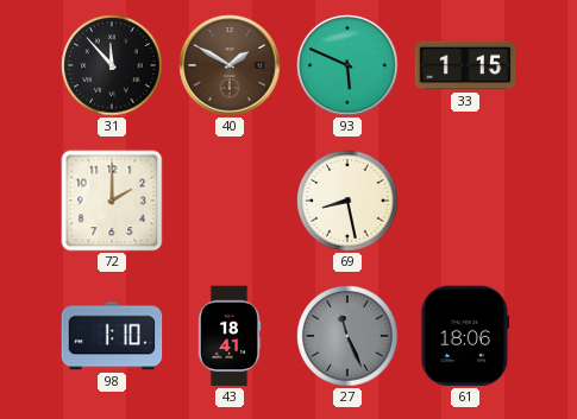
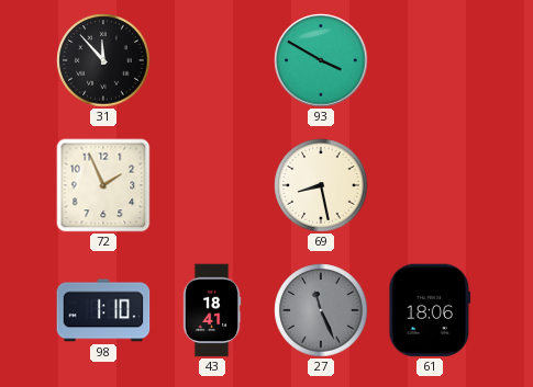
40: 1:50 -> none (230, 65)
93: 5:49 -> 3:50 (321, 60)
33: 1:15 -> none (465, 65)
72: 2:00 -> 1:56 (103, 185)
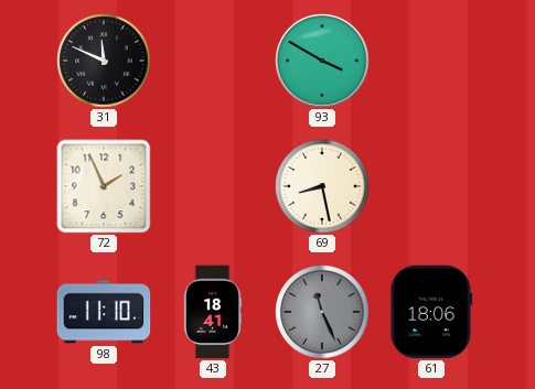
31: 11:53 -> 11:49 (104, 61)
98: 1:10 -> 11:10 (104, 312)
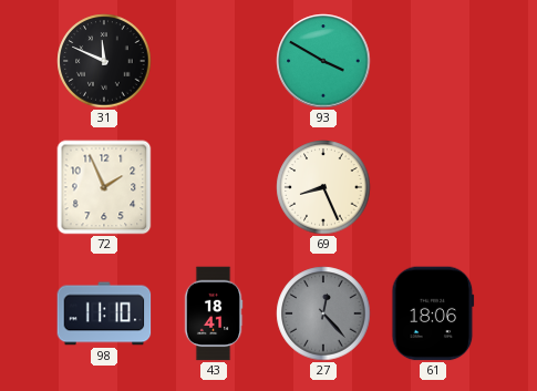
69: 8:28 -> 8:26 (323, 187)
27: 11:26 -> 12:23 (323, 313)
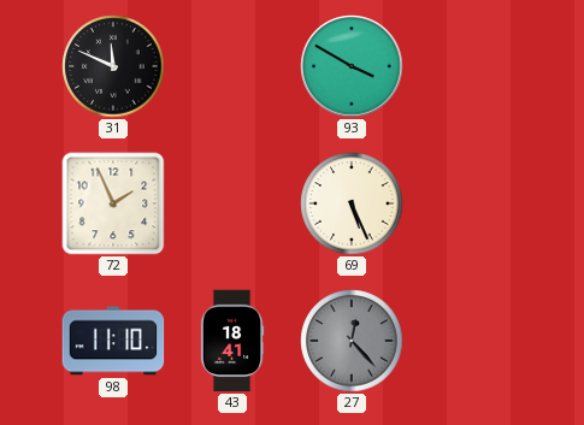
69: 8:26 -> 5:26 (352, 203)
61: 18:06 -> none (433, 313)
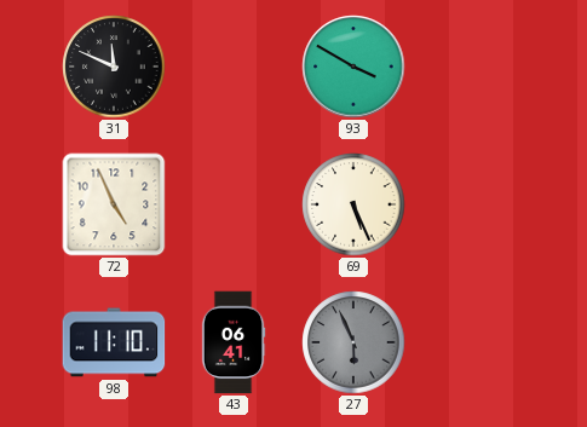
72: 1:56 -> 4:56 (114, 204)
43: 18:41 -> 06:41 (234, 342)
27: 12:23 -> 5:56 (353, 342)
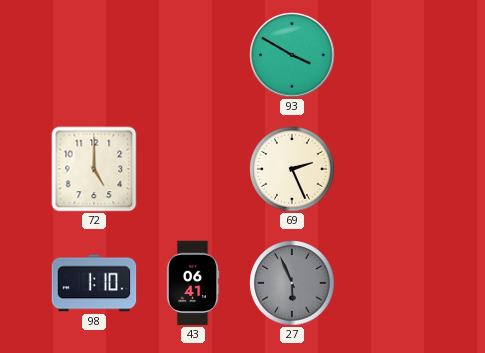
31: 11:49 -> none (114, 67)
72: 4:56 -> 5:00 (94, 169)
69: 5:26 -> 2:26 (292, 169)
98: 11:10 -> 1:10 (94, 283)
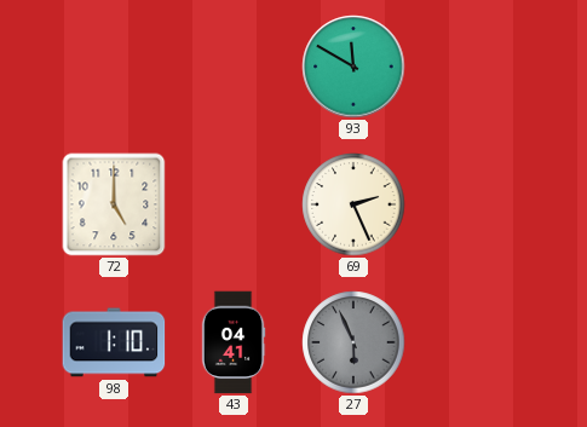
93: 3:50 -> 11:50 (353, 67)
43: 06:41 -> 04:41 (234, 342)
